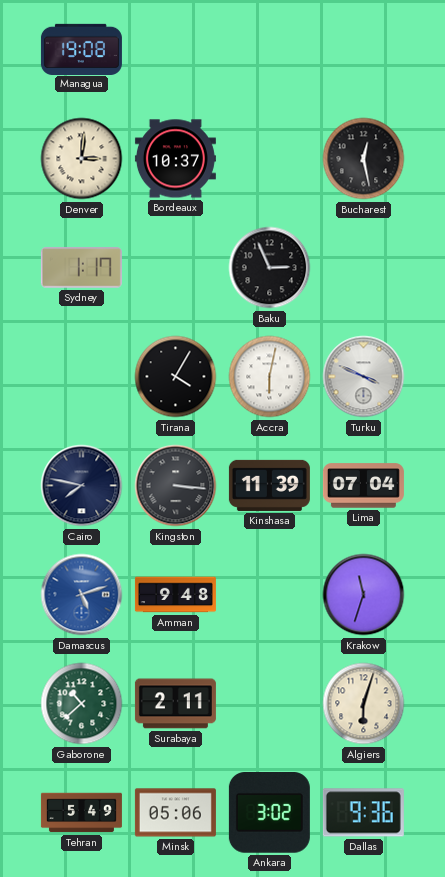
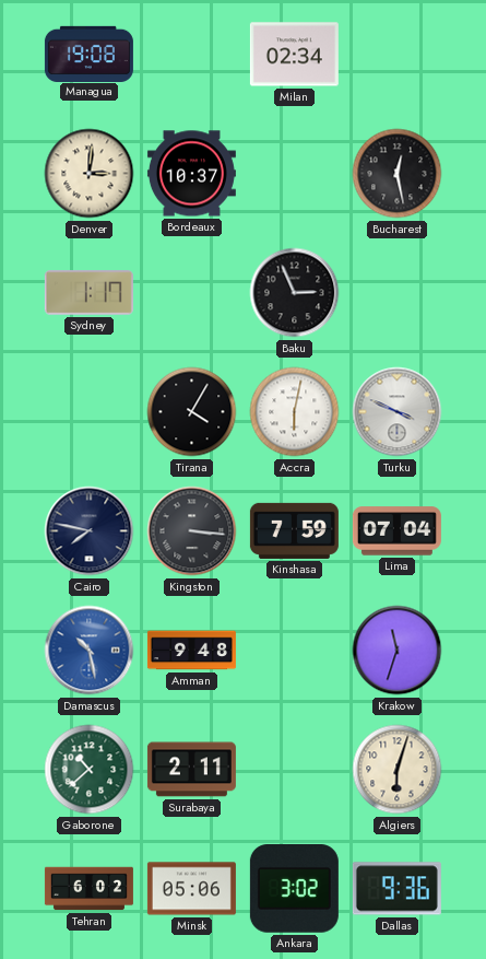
Milan: none -> 02:34 (294, 55)
Kinshasa: 11:39 -> 7:59 (294, 530)
Damascus: 5:12 -> 10:28 (90, 651)
Tehran: 5:49 -> 6:02 (88, 889)
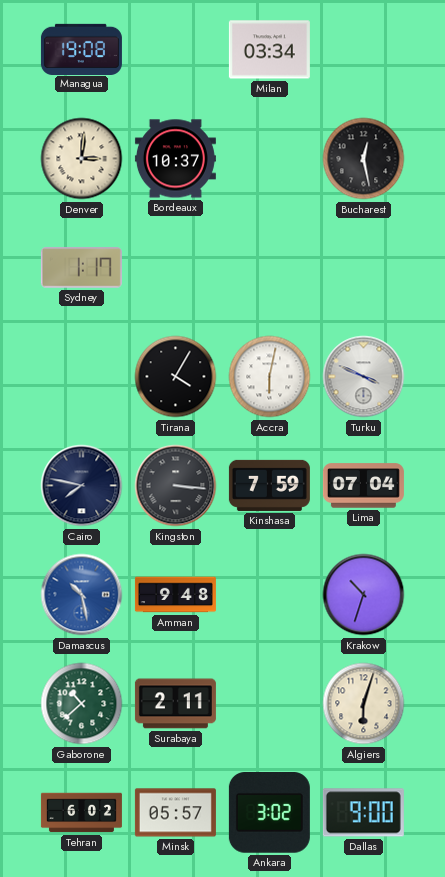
Milan: 02:34 -> 03:34 (269, 50)
Baku: 2:56 -> none (295, 293)
Krakow: 11:33 -> 10:33 (364, 595)
Minsk: 05:06 -> 05:57 (175, 813)
Dallas: 9:36 -> 9:00 (363, 813)
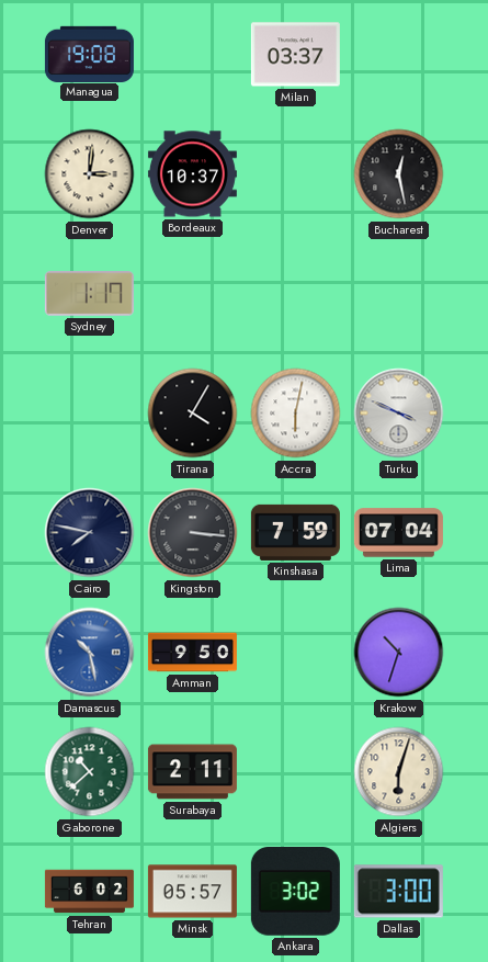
Milan: 03:34 -> 03:37 (295, 55)
Amman: 9:48 -> 9:50 (192, 653)
Dallas: 9:00 -> 3:00 (398, 892)
